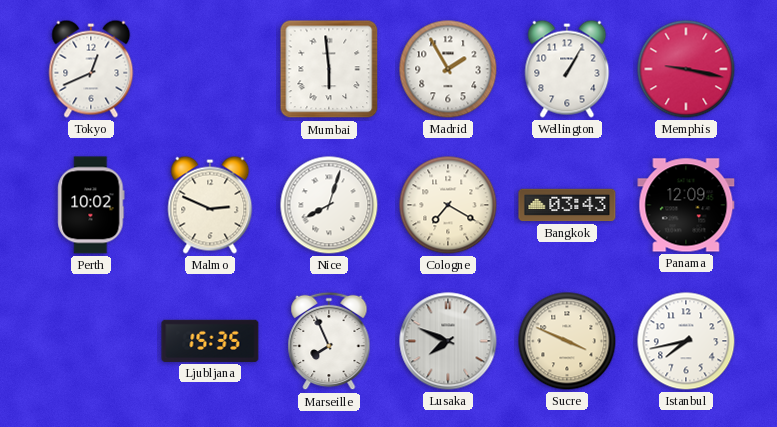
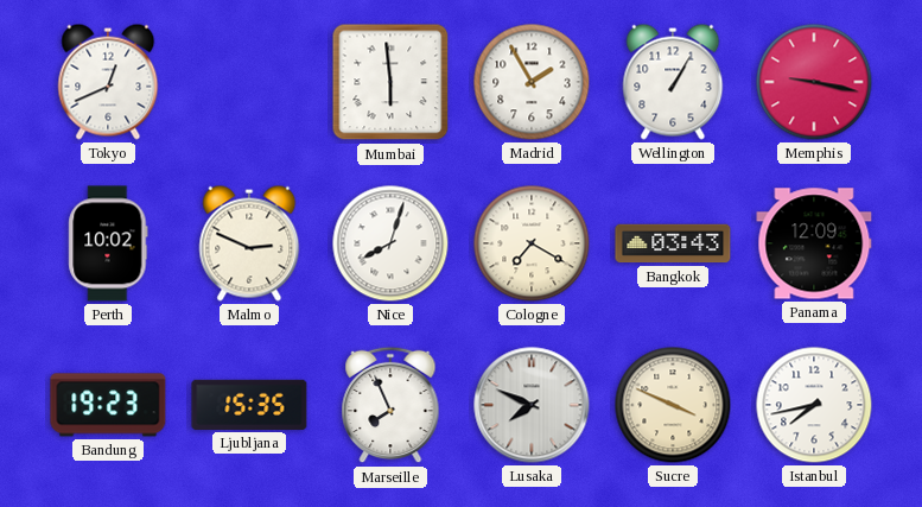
Bandung: none -> 19:23 (108, 405)
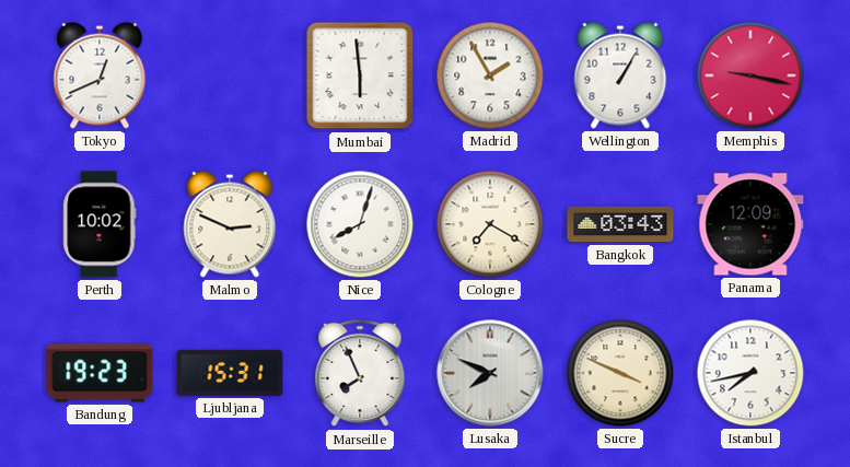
Ljubljana: 15:35 -> 15:31 (230, 373)
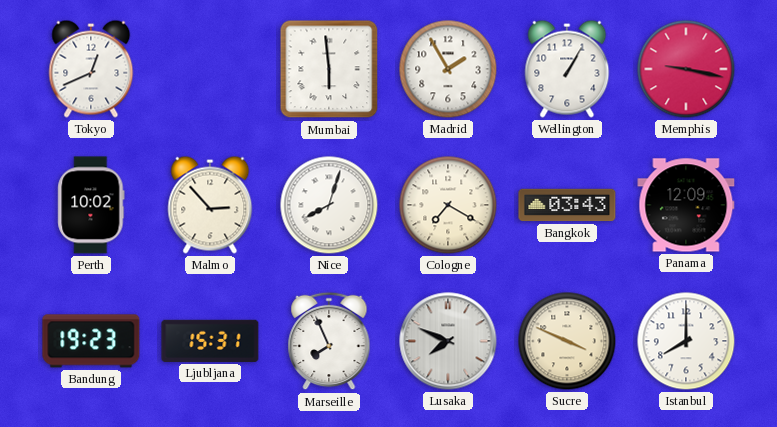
Malmo: 2:49 -> 2:53 (210, 205)
Istanbul: 7:43 -> 8:00 (686, 341)
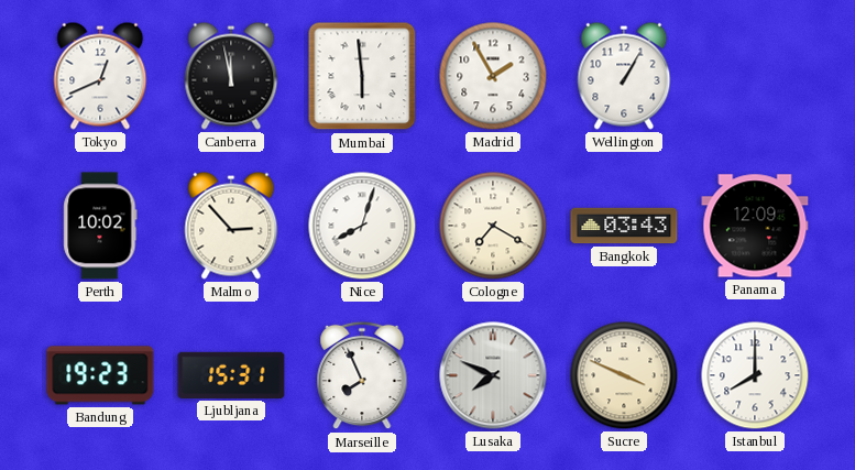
Canberra: none -> 11:58 (231, 76)
Memphis: 9:17 -> none (686, 69)
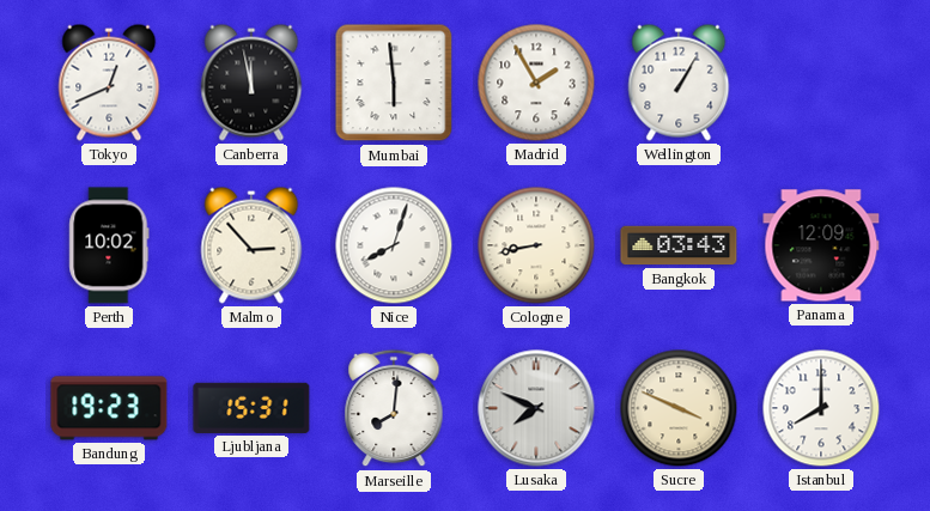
Cologne: 7:20 -> 8:43 (536, 245)
Marseille: 7:56 -> 8:01 (394, 408)
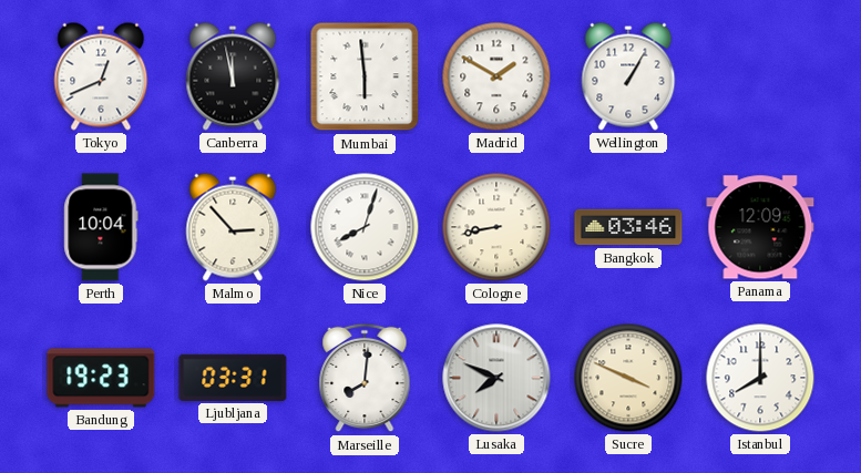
Madrid: 1:55 -> 1:50 (496, 76)
Perth: 10:02 -> 10:04 (101, 227)
Bangkok: 03:43 -> 03:46 (628, 227)
Ljubljana: 15:31 -> 03:31 (233, 378)
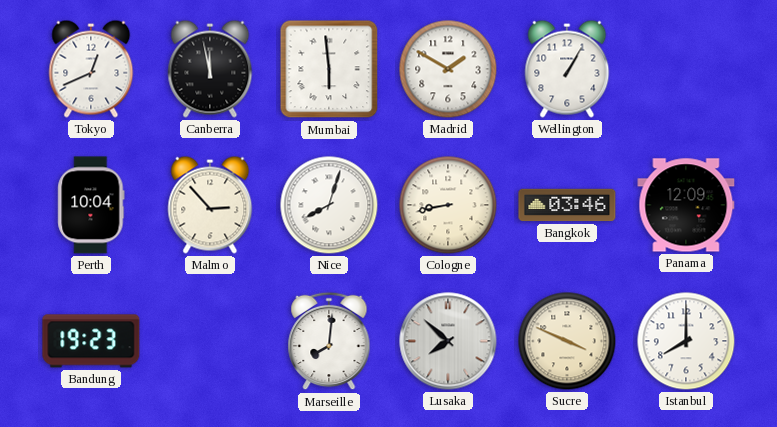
Ljubljana: 03:31 -> none (233, 378)
Lusaka: 7:49 -> 7:52 (448, 341)
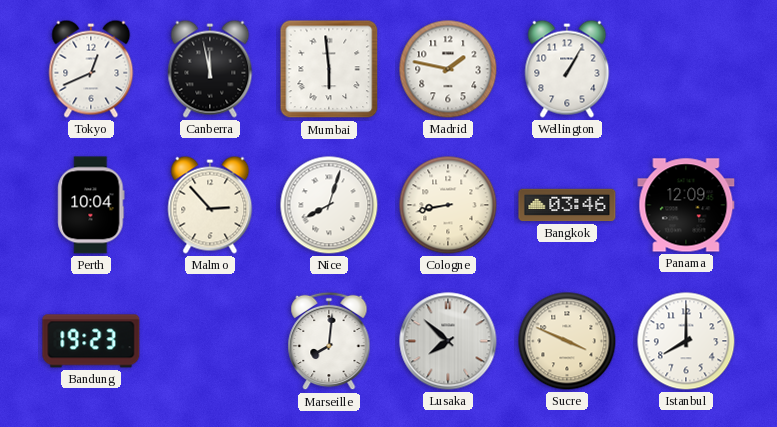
Madrid: 1:50 -> 1:47 (448, 69)
